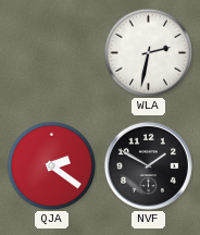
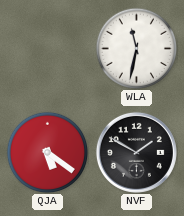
WLA: 2:32 -> 11:32 (136, 48)
QJA: 2:21 -> 5:21 (47, 152)
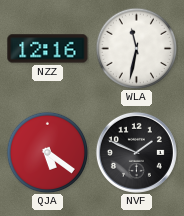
NZZ: none -> 12:16 (48, 49)
NVF: 1:50 -> 1:49 (136, 152)
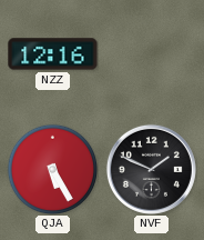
WLA: 11:32 -> none (136, 48)
QJA: 5:21 -> 5:25 (52, 169)
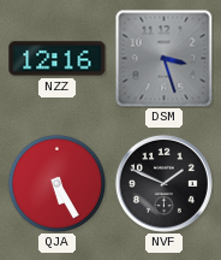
DSM: none -> 3:27 (163, 58)
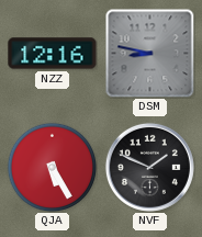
DSM: 3:27 -> 8:47 (149, 53)
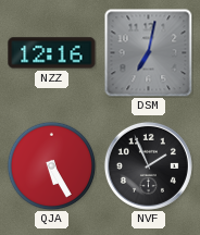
DSM: 8:47 -> 7:02 (148, 52)
NVF: 1:49 -> 1:56 (148, 165)
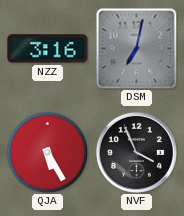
NZZ: 12:16 -> 3:16 (48, 49)
NVF: 1:56 -> 3:56 (136, 152)
